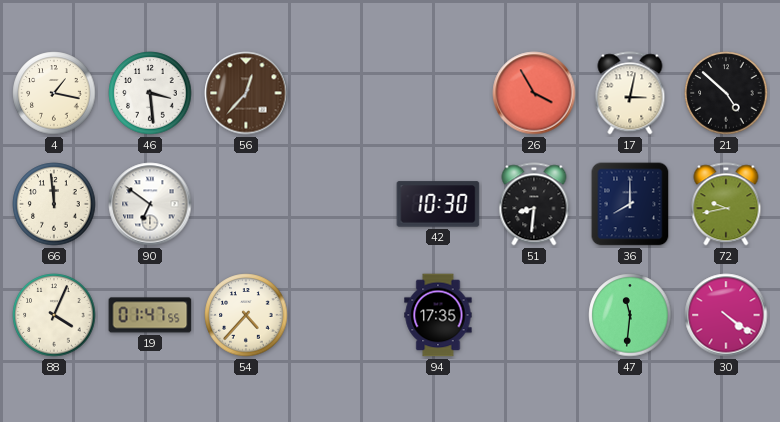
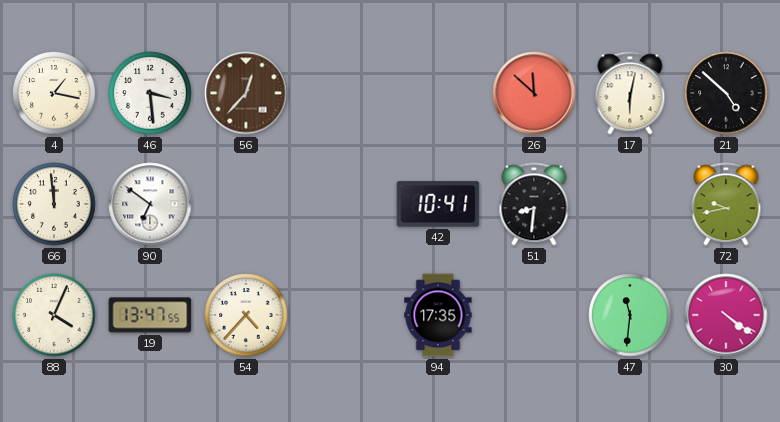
26: 3:55 -> 11:52 (534, 93)
17: 3:02 -> 6:02 (630, 93)
42: 10:30 -> 10:41 (438, 204)
36: 8:00 -> none (630, 204)
19: 01:47 -> 13:47 (150, 315)
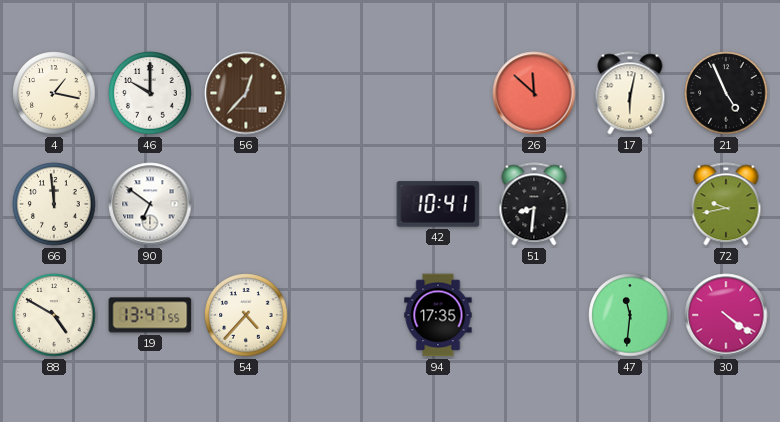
46: 3:29 -> 10:00 (150, 93)
21: 4:52 -> 4:56 (726, 93)
88: 4:04 -> 4:50 (54, 315)
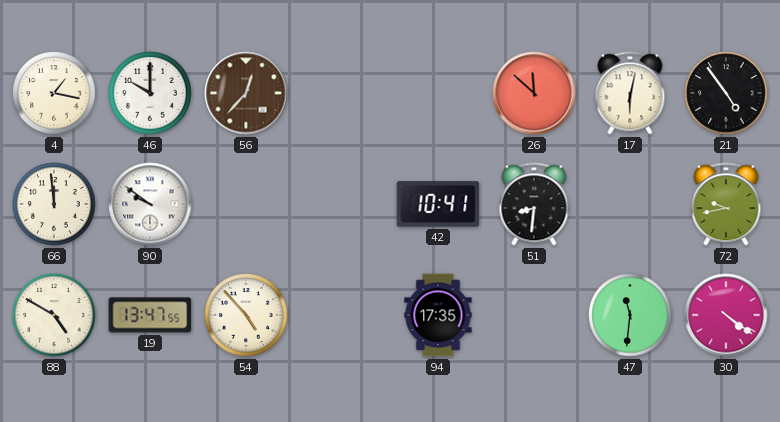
21: 4:56 -> 4:54 (726, 93)
90: 6:51 -> 9:51 (150, 204)
54: 4:37 -> 4:53 (246, 315)
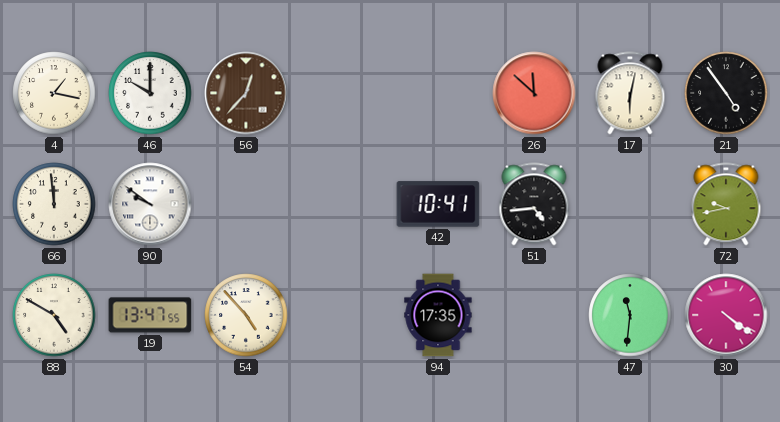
51: 8:31 -> 4:44 (534, 204)
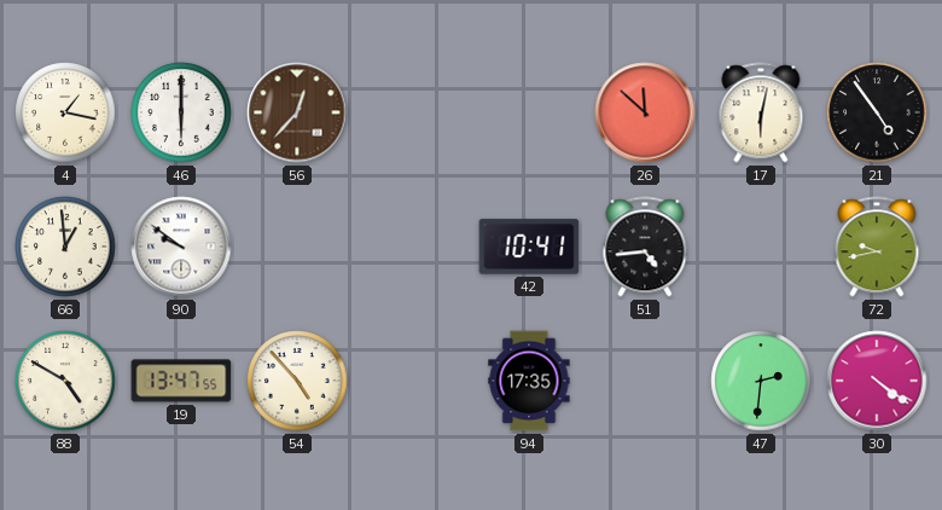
46: 10:00 -> 6:00 (181, 112)
66: 11:59 -> 12:59 (65, 247)
47: 11:31 -> 2:31 (761, 381)
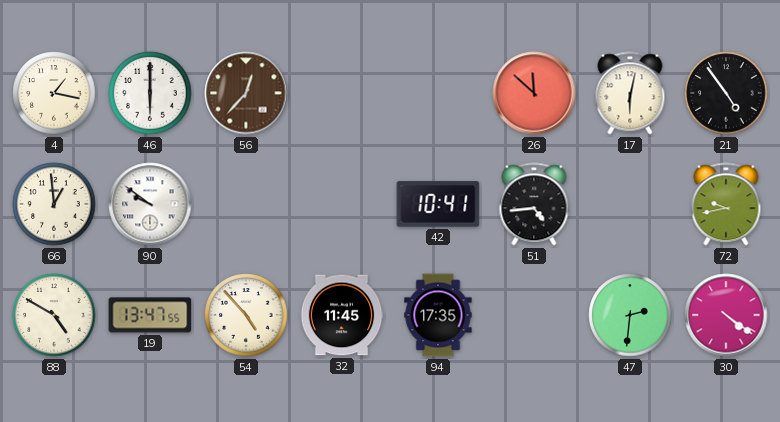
32: none -> 11:45 (342, 315)
